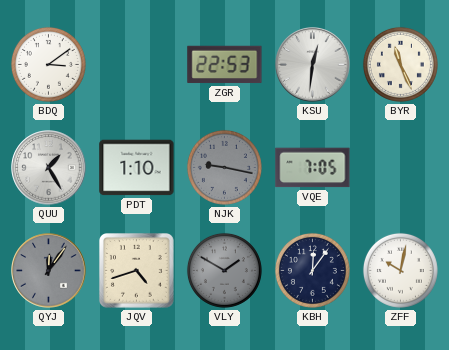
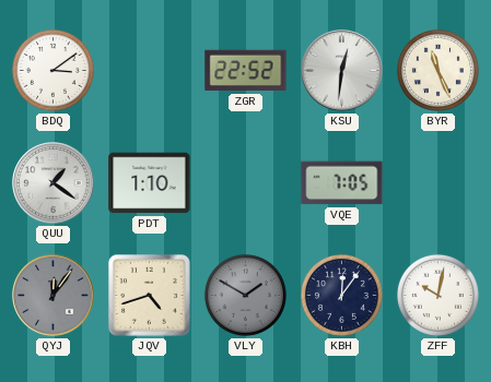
ZGR: 22:53 -> 22:52 (246, 71)
QUU: 1:25 -> 1:21 (54, 183)
NJK: 9:17 -> none (224, 167)
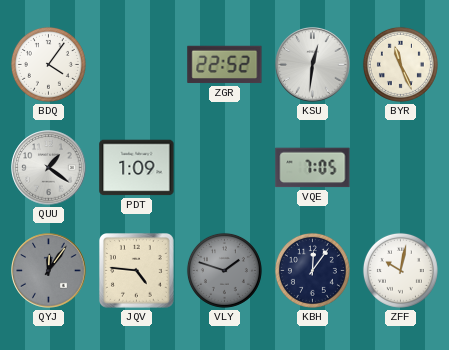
BDQ: 3:09 -> 4:06 (48, 64)
PDT: 1:10 -> 1:09 (137, 168)
JQV: 4:42 -> 4:46 (137, 271)
VLY: 1:50 -> 1:48 (224, 270)
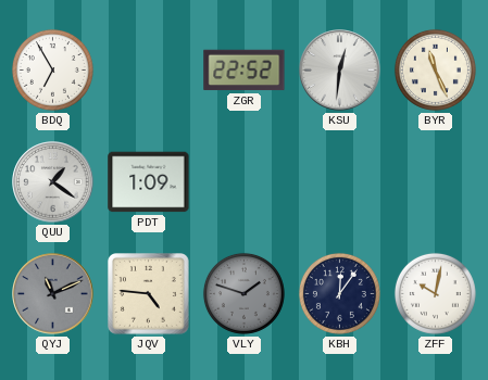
BDQ: 4:06 -> 6:55 (52, 69)
VQE: 7:05 -> none (313, 168)
QYJ: 12:06 -> 11:11 (53, 294)
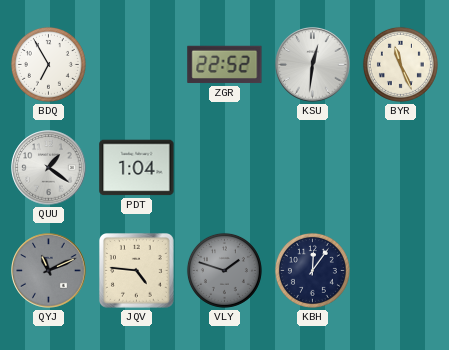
PDT: 1:09 -> 1:04 (137, 168)
ZFF: 10:02 -> none (435, 293)
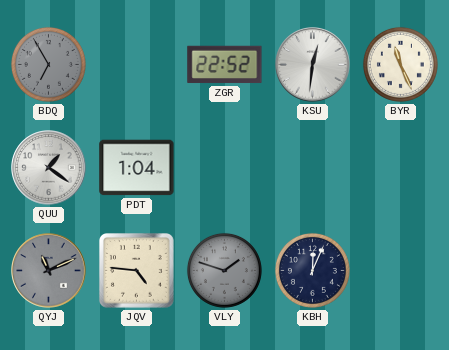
BDQ dial: white -> grey (48, 64)
KBH: 12:06 -> 12:04 (312, 270)
